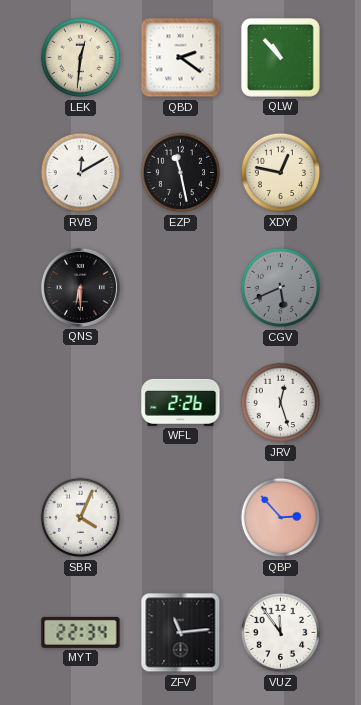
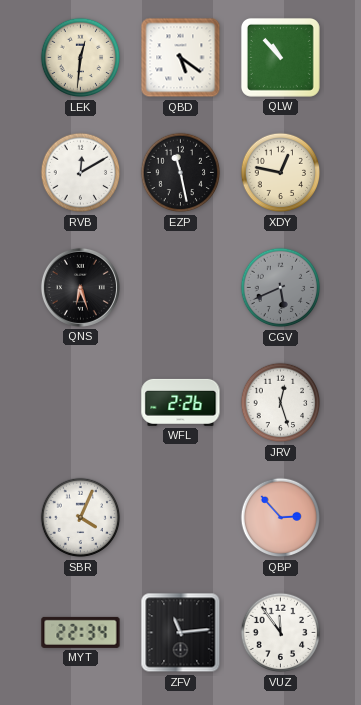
QBD: 2:21 -> 5:21 (181, 58)
QNS: 6:30 -> 6:27 (80, 287)
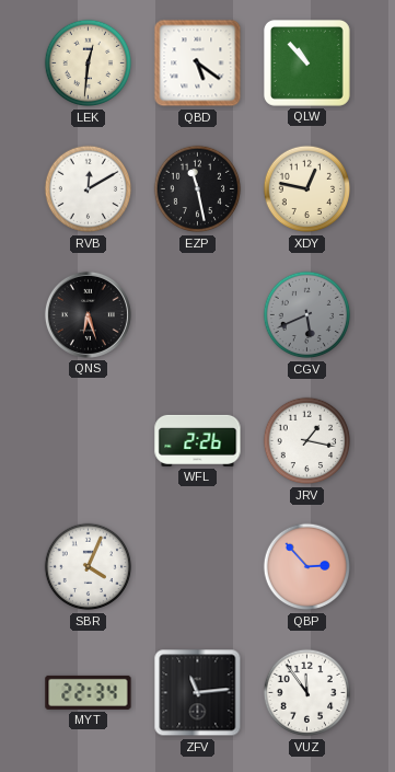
JRV: 12:27 -> 1:17 (307, 441)
